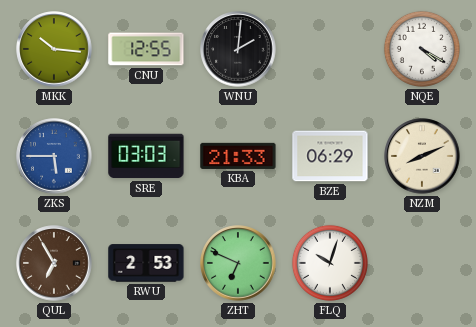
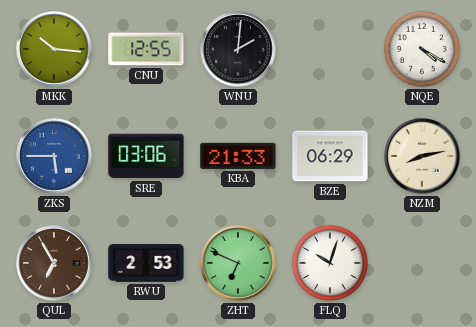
SRE: 03:03 -> 03:06 (146, 156)
NZM: 8:11 -> 8:13 (422, 156)
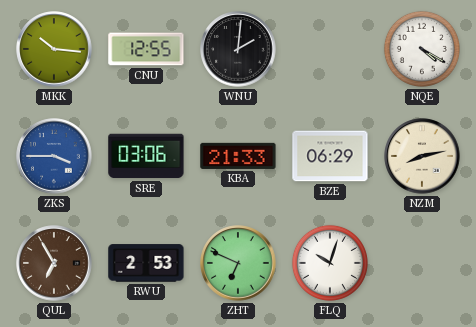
ZKS: 5:45 -> 3:45 (54, 156)
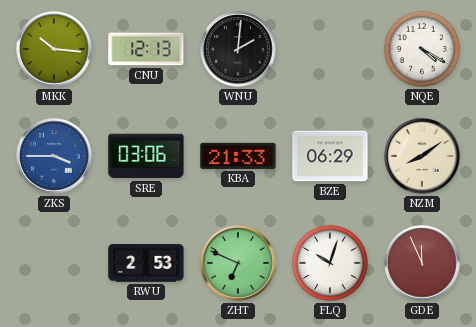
CNU: 12:55 -> 12:13 (146, 49)
NZM: 8:13 -> 8:09 (422, 156)
QUL: 6:55 -> none (54, 263)
GDE: none -> 11:56 (422, 263)
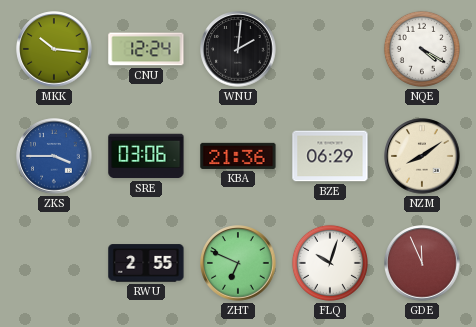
CNU: 12:13 -> 12:24 (146, 49)
KBA: 21:33 -> 21:36 (238, 156)
RWU: 2:53 -> 2:55 (146, 263)
